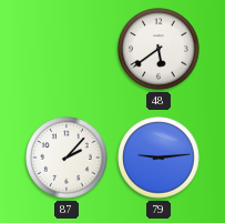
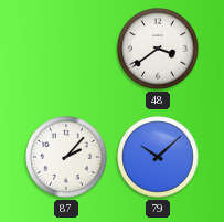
48: 5:39 -> 3:39 (158, 49)
79: 9:14 -> 10:08 (158, 157)
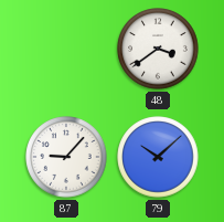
87: 2:07 -> 9:07 (66, 157)
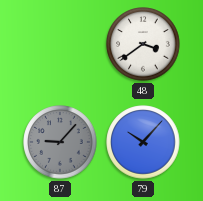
87 dial: white -> grey (60, 142)
79: 10:08 -> 10:07 (143, 142)
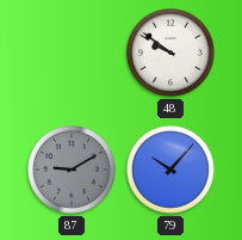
48: 3:39 -> 9:51 (170, 53)
87: 9:07 -> 9:10 (72, 170)
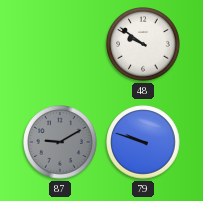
79: 10:07 -> 9:48 (143, 142)
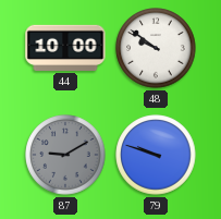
44: none -> 10:00 (65, 48)
